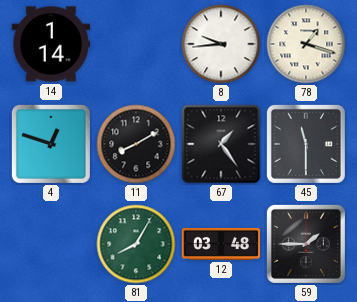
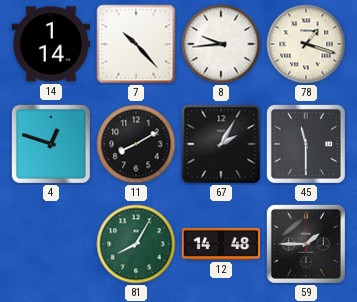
7: none -> 10:23 (136, 44)
67: 1:24 -> 2:05 (221, 144)
12: 03:48 -> 14:48 (221, 244)
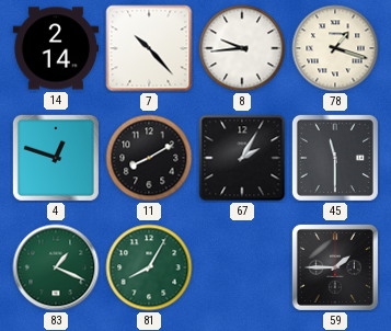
14: 1:14 -> 2:14 (56, 48)
83: none -> 1:19 (56, 267)
12: 14:48 -> none (221, 244)
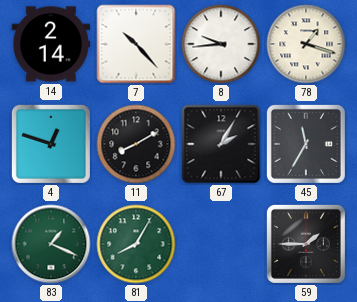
45: 11:30 -> 11:35 (306, 144)
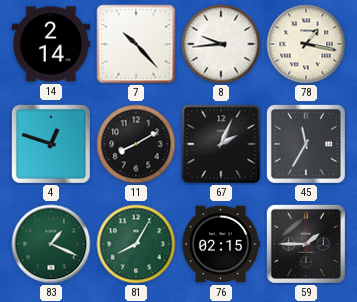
78: 1:18 -> 1:17 (306, 44)
67: 2:05 -> 2:04 (221, 144)
76: none -> 02:15 (221, 244)
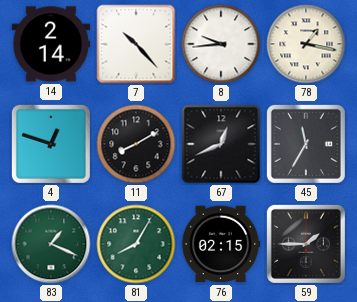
67: 2:04 -> 12:41 (221, 144)
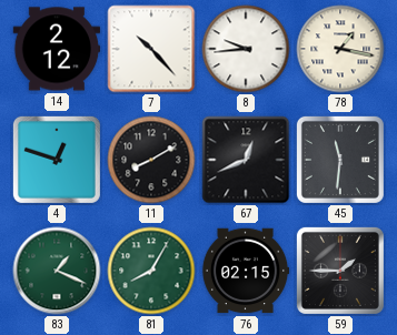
14: 2:14 -> 2:12 (57, 49)
45: 11:35 -> 11:31 (340, 160)
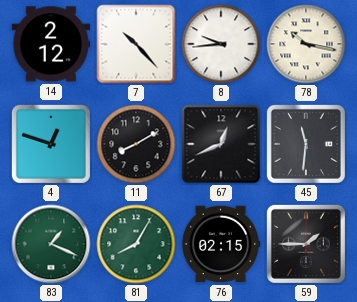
78: 1:17 -> 10:17 (306, 44)
